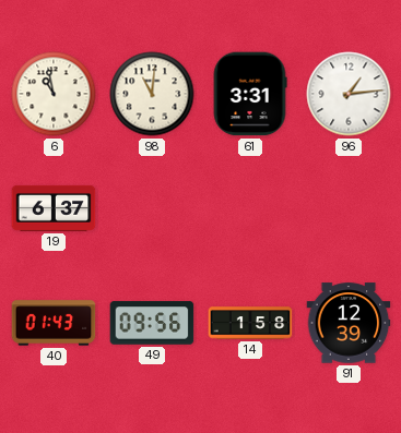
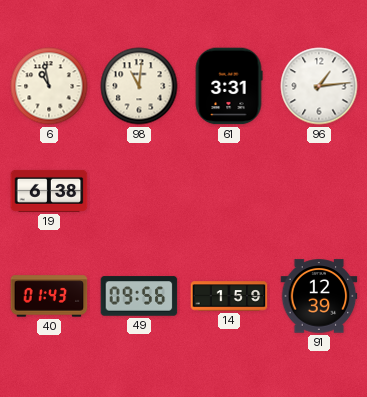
19: 6:37 -> 6:38 (49, 191)
14: 1:58 -> 1:59 (229, 296)
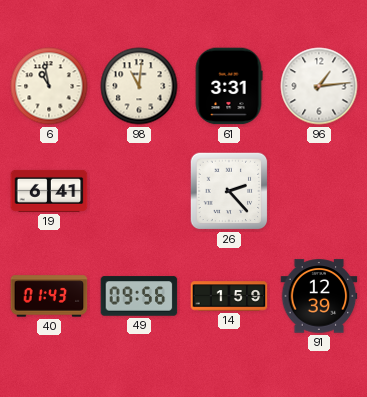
19: 6:38 -> 6:41 (49, 191)
26: none -> 2:23 (229, 191)
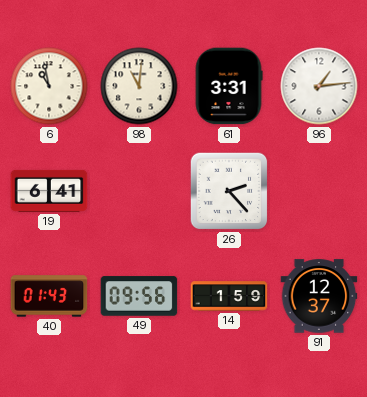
91: 12:39 -> 12:37 (319, 296)
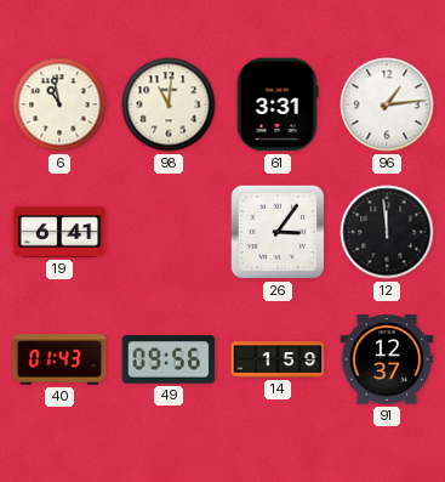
26: 2:23 -> 3:06 (278, 232)
12: none -> 11:59 (387, 232)
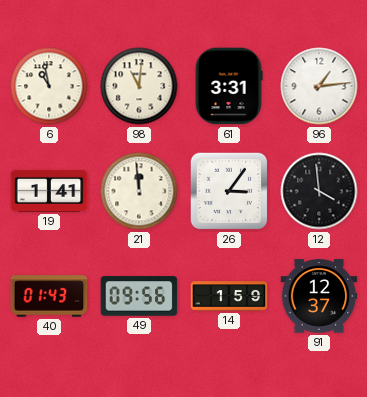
19: 6:41 -> 1:41 (49, 191)
21: none -> 11:59 (139, 191)
12: 11:59 -> 3:59 (319, 191)
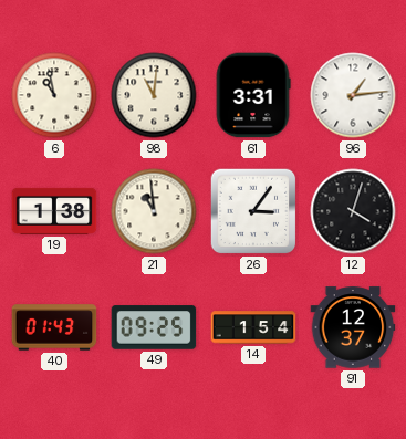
19: 1:41 -> 1:38 (54, 211)
21: 11:59 -> 10:59 (154, 211)
12: 3:59 -> 4:03 (353, 211)
49: 09:56 -> 09:25 (154, 327)
14: 1:59 -> 1:54 (253, 327)
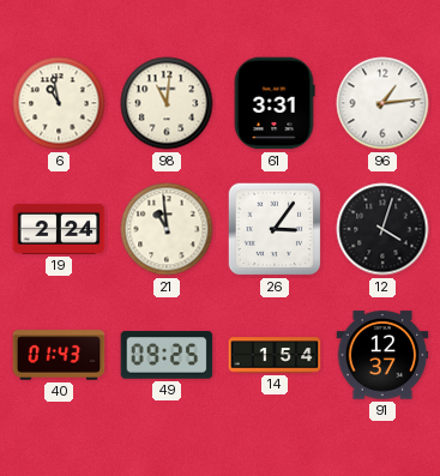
19: 1:38 -> 2:24 (59, 229)
